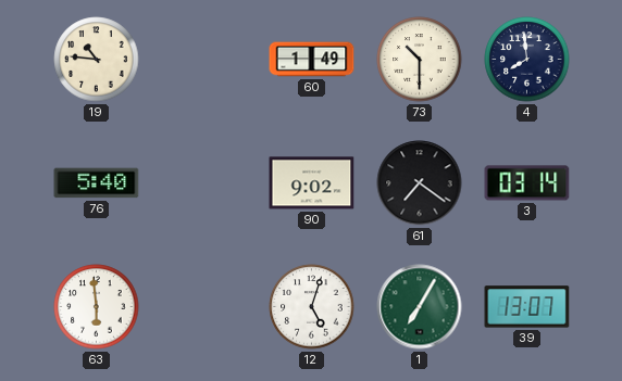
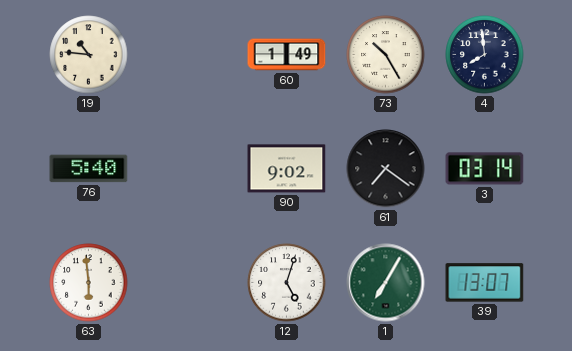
73: 10:30 -> 10:25 (386, 55)
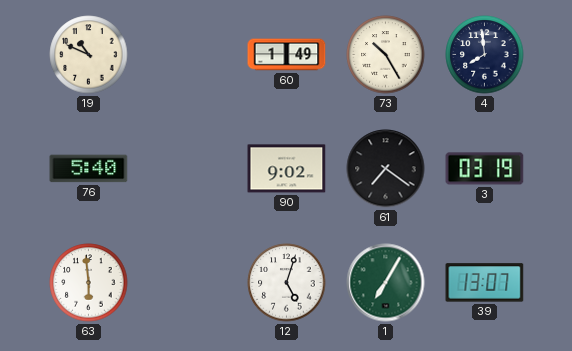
19: 10:46 -> 10:49 (89, 55)
3: 03:14 -> 03:19 (485, 169)
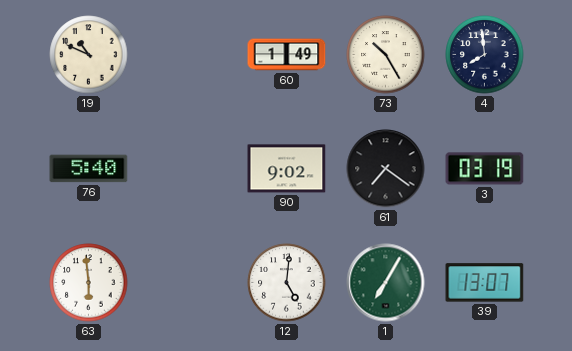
12: 5:03 -> 5:01 (287, 283)
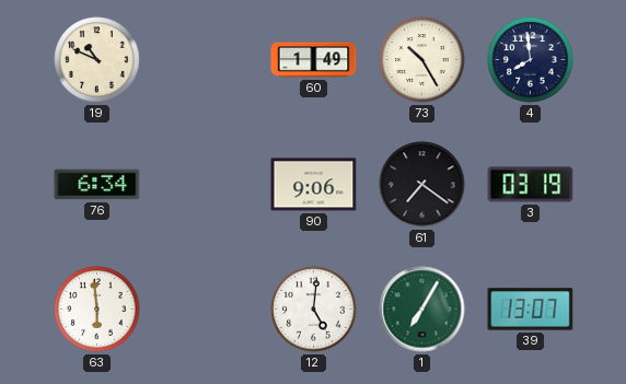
76: 5:40 -> 6:34 (97, 185)
90: 9:02 -> 9:06 (314, 185)
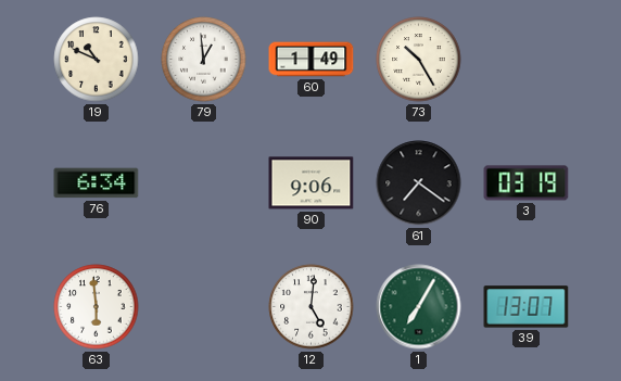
79: none -> 12:59 (204, 60)
4: 7:59 -> none (531, 60)
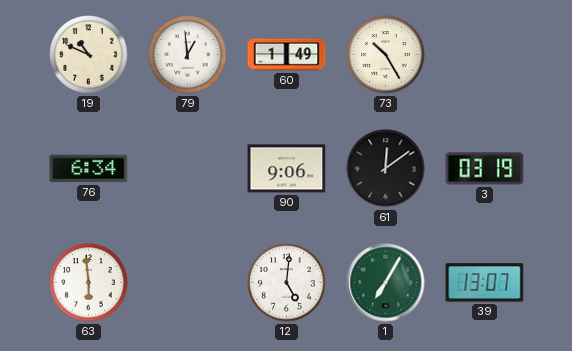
61: 7:21 -> 12:09 (386, 169)
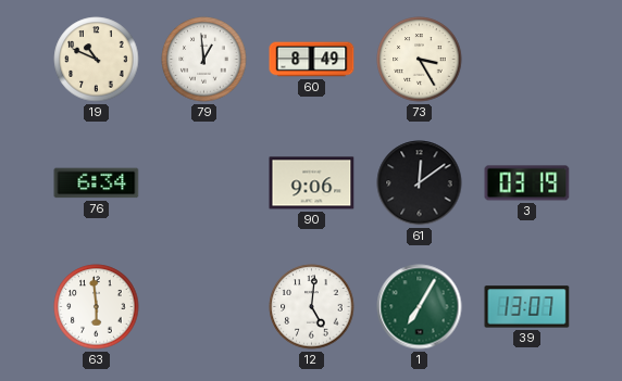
60: 1:49 -> 8:49 (312, 60)
73: 10:25 -> 3:25 (420, 60)
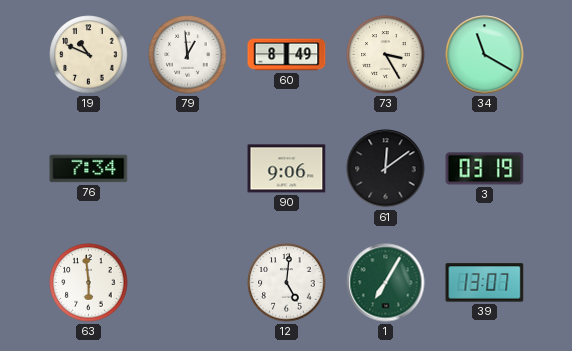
34: none -> 11:20 (485, 55)
76: 6:34 -> 7:34 (89, 169)
